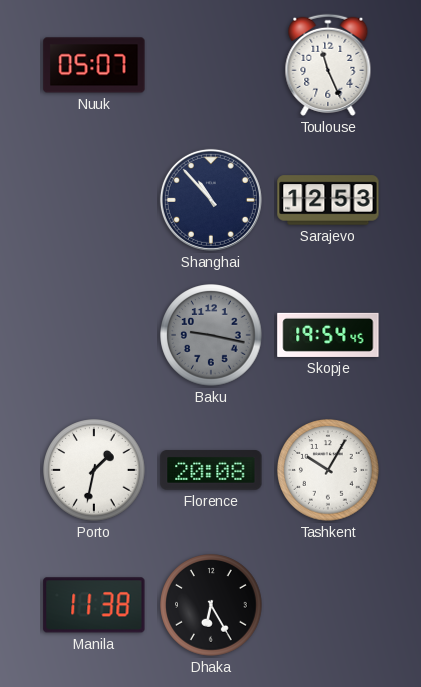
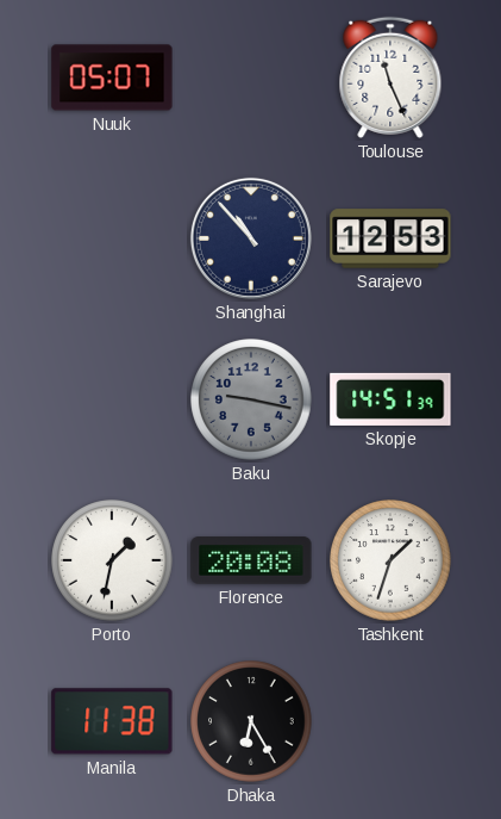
Skopje: 19:54 -> 14:51 (390, 399)
Tashkent: 10:05 -> 1:33 (390, 560)
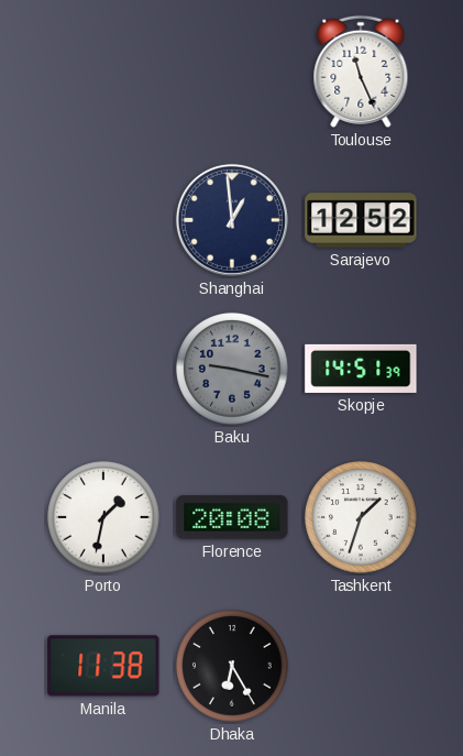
Nuuk: 05:07 -> none (112, 77)
Shanghai: 10:53 -> 12:59 (232, 220)
Sarajevo: 12:53 -> 12:52 (361, 220)
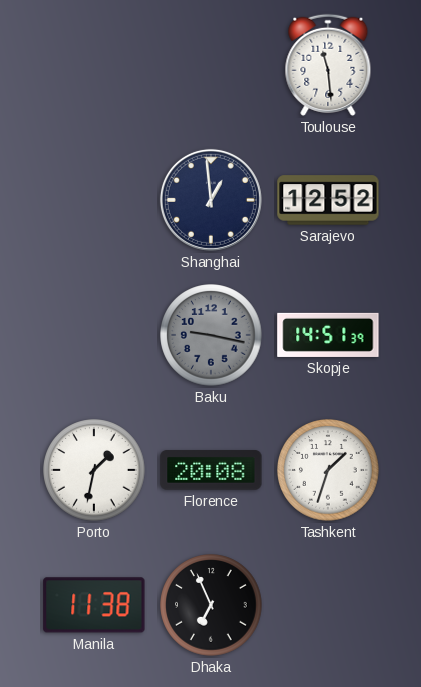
Toulouse: 11:26 -> 11:29 (328, 65)
Dhaka: 6:25 -> 6:56 (211, 605)
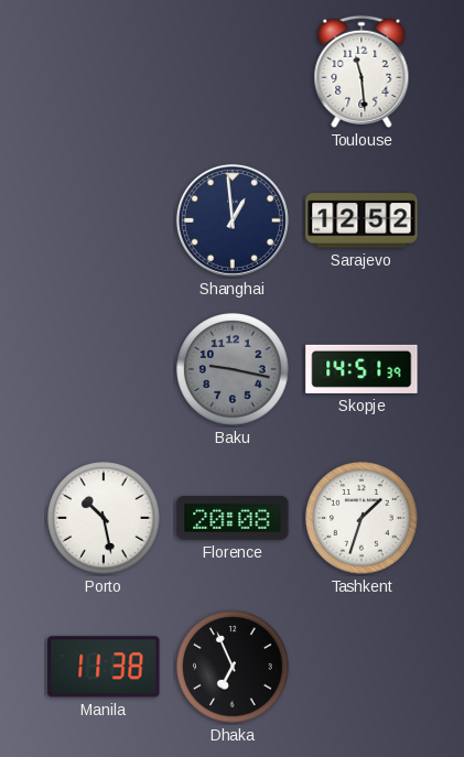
Porto: 1:32 -> 10:28 (104, 518)
